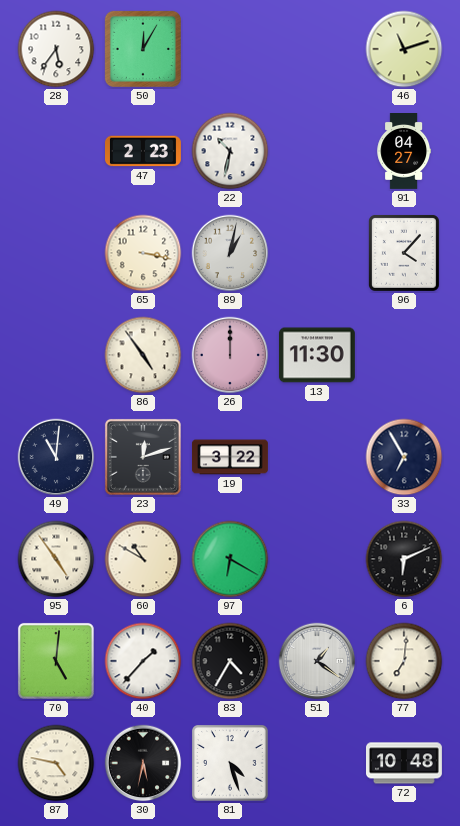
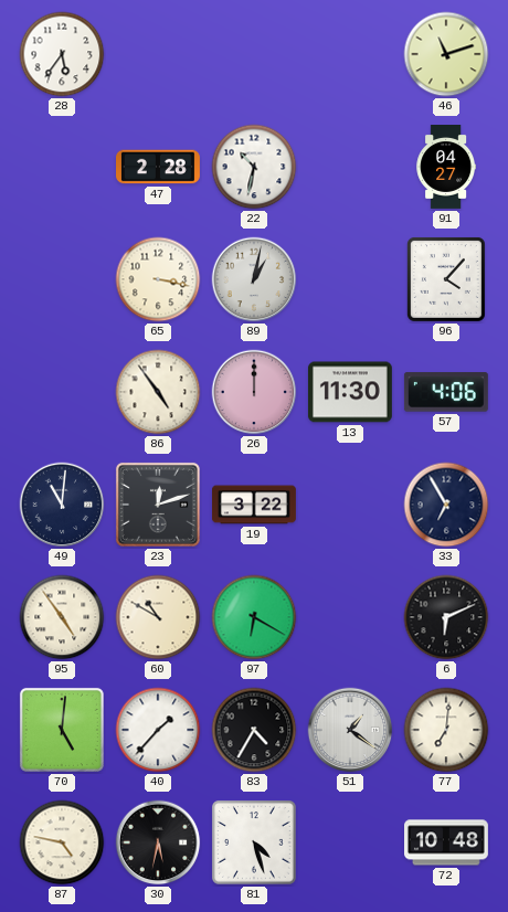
50: 12:05 -> none (143, 49)
47: 2:23 -> 2:28 (159, 167)
57: none -> 4:06 (446, 392)
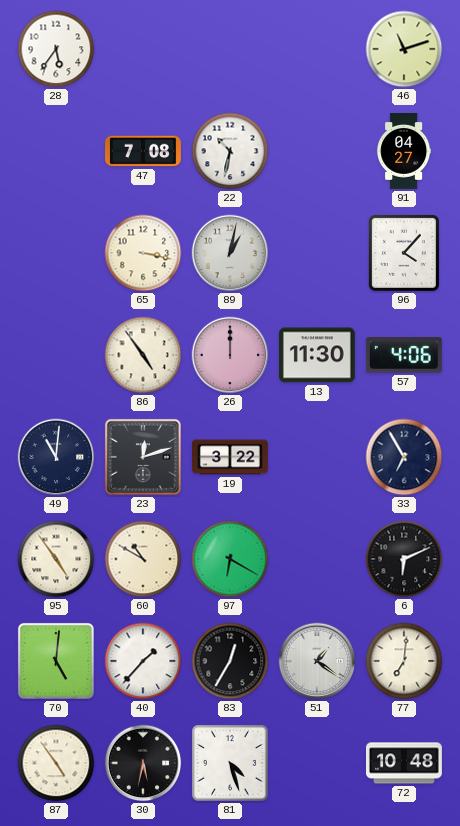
47: 2:28 -> 7:08 (144, 151)
83: 4:35 -> 12:35 (230, 661)
87: 4:47 -> 4:54 (56, 763)
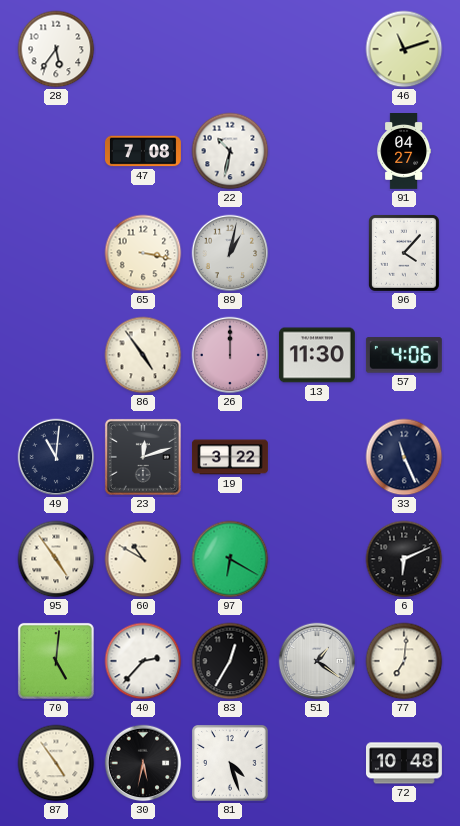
33: 6:55 -> 11:26 (404, 457)
40: 1:37 -> 2:37 (143, 661)
